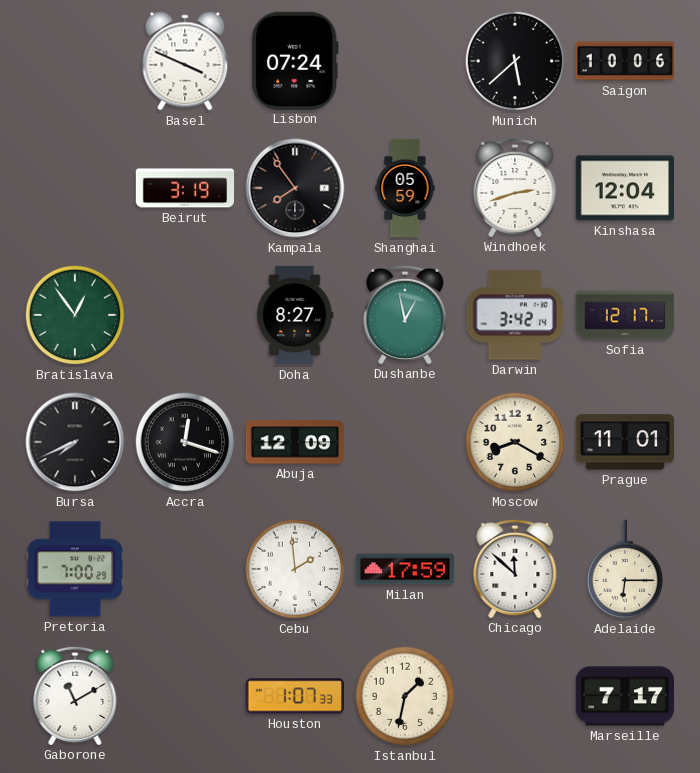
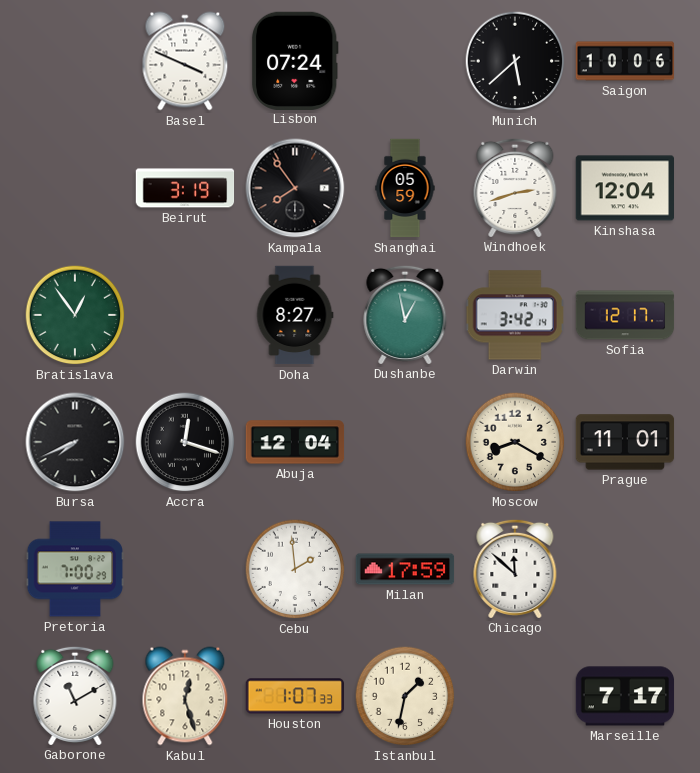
Abuja: 12:09 -> 12:04 (295, 442)
Adelaide: 6:15 -> none (625, 569)
Kabul: none -> 12:27 (185, 696)
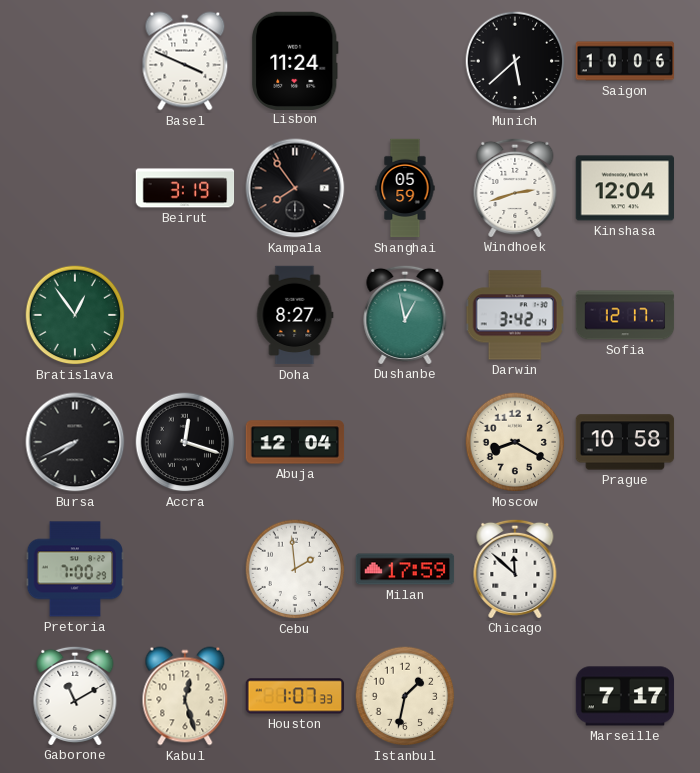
Lisbon: 07:24 -> 11:24 (295, 60)
Prague: 11:01 -> 10:58 (625, 442)
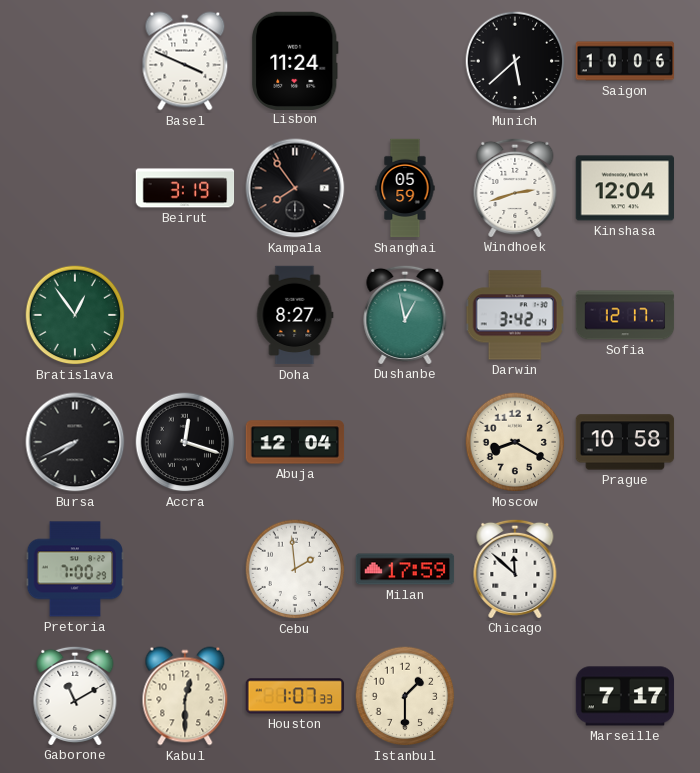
Kabul: 12:27 -> 12:30 (185, 696)
Istanbul: 1:32 -> 1:30 (405, 696)
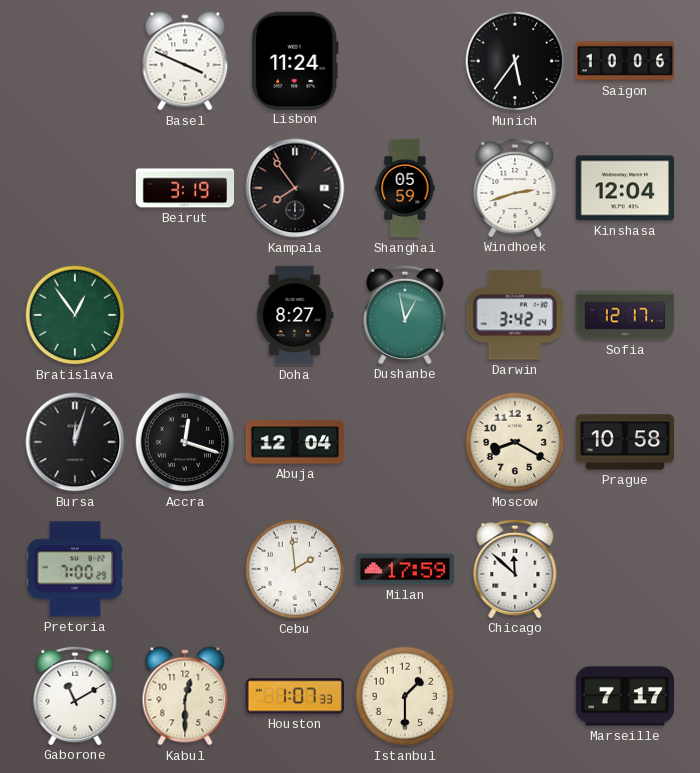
Munich: 5:38 -> 5:36 (515, 61)
Bursa: 7:41 -> 12:03 (75, 442)
